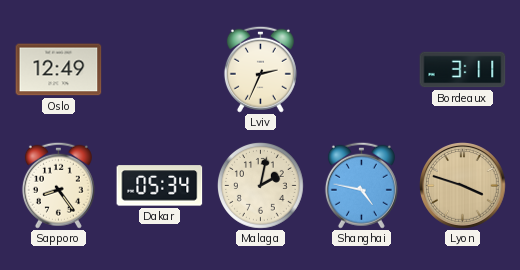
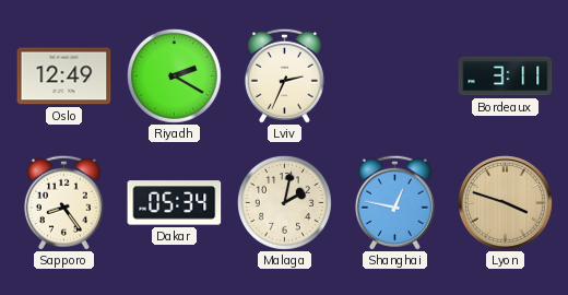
Riyadh: none -> 2:20 (174, 75)
Shanghai: 4:47 -> 12:47 (394, 202)
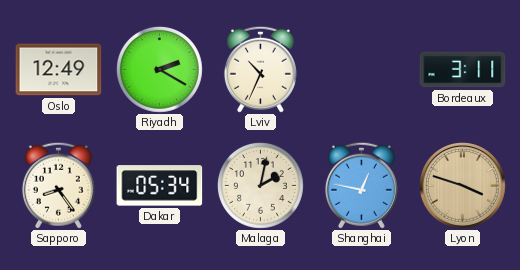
Lviv: 2:34 -> 10:34 (260, 69)
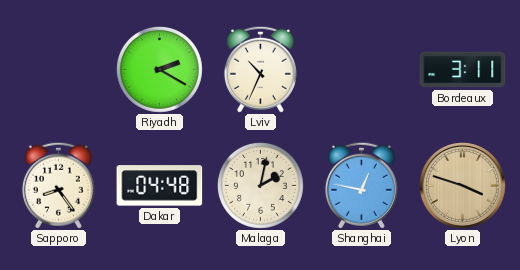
Oslo: 12:49 -> none (59, 70)
Dakar: 05:34 -> 04:48 (160, 186)
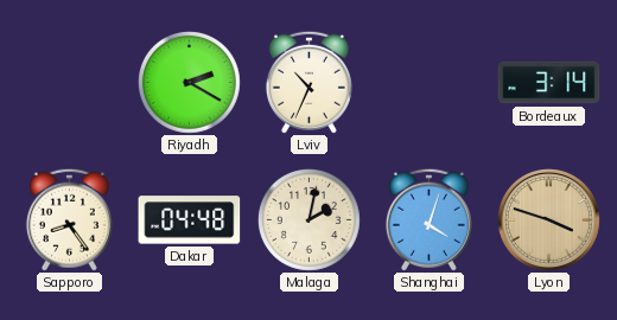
Bordeaux: 3:11 -> 3:14 (549, 83)
Shanghai: 12:47 -> 4:03 (428, 219)
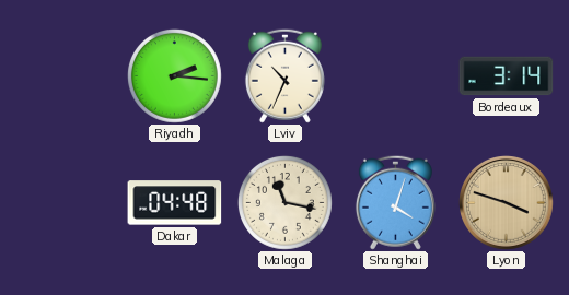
Riyadh: 2:20 -> 2:16 (174, 75)
Sapporo: 8:24 -> none (69, 219)
Malaga: 2:02 -> 11:17 (284, 202)
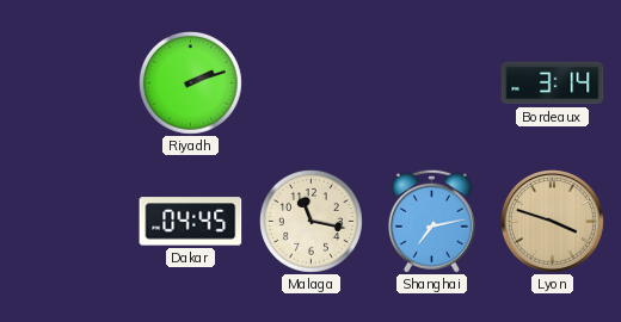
Riyadh: 2:16 -> 2:12 (190, 82)
Lviv: 10:34 -> none (284, 75)
Dakar: 04:48 -> 04:45 (191, 222)
Shanghai: 4:03 -> 7:13 (431, 221)
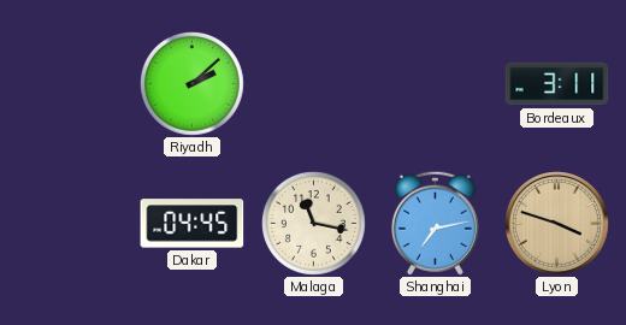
Riyadh: 2:12 -> 2:08 (191, 83)
Bordeaux: 3:14 -> 3:11 (557, 84)
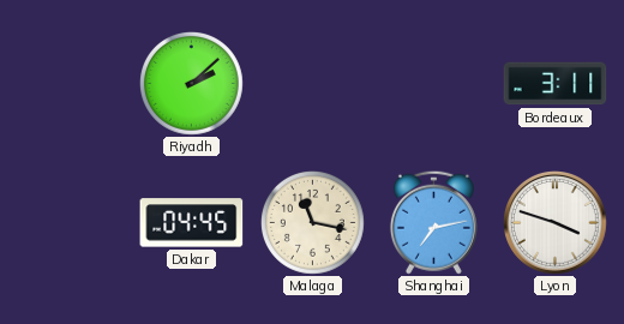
Lyon dial: champagne -> white (556, 223)
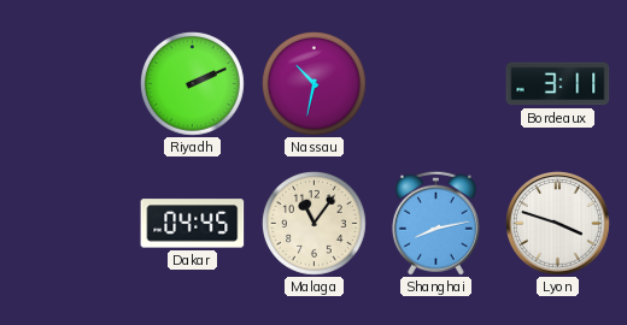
Riyadh: 2:08 -> 2:11 (192, 83)
Nassau: none -> 10:32 (313, 83)
Malaga: 11:17 -> 11:06 (313, 223)
Shanghai: 7:13 -> 8:13 (435, 223)
